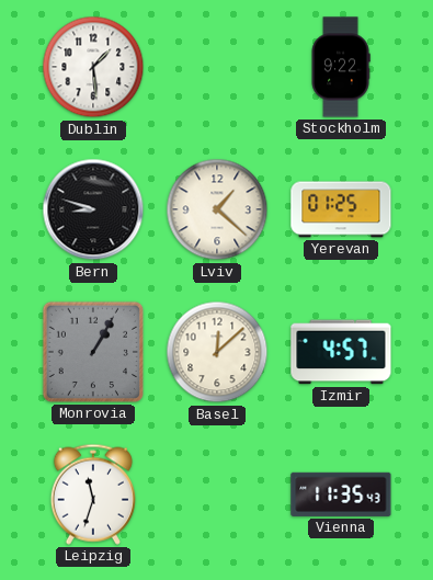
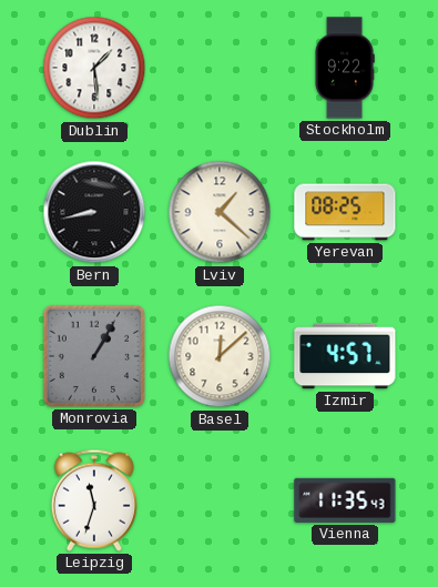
Bern: 8:48 -> 8:43 (94, 212)
Yerevan: 01:25 -> 08:25 (345, 212)
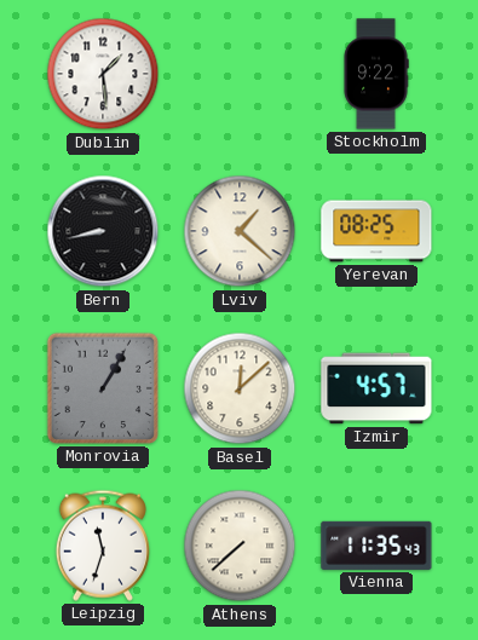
Athens: none -> 7:38 (240, 546)
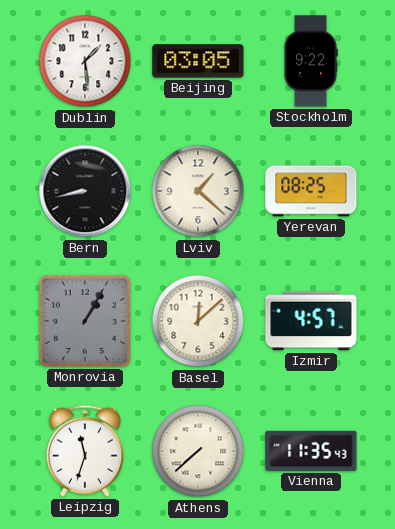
Beijing: none -> 03:05 (198, 61)
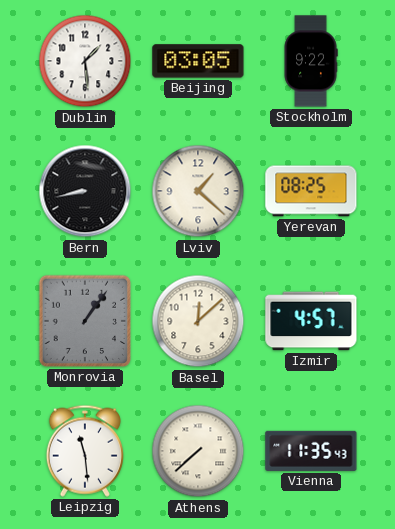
Monrovia: 1:05 -> 1:06 (85, 321)
Leipzig: 11:33 -> 11:29 (85, 451)
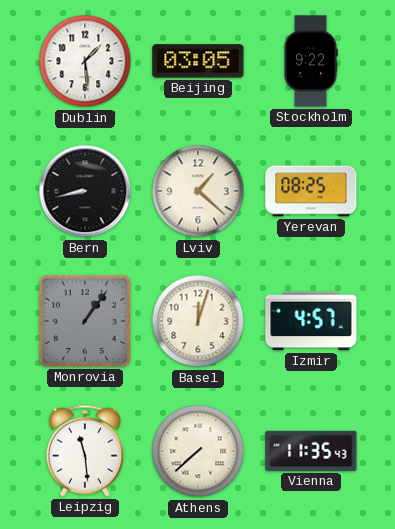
Basel: 12:08 -> 12:03 (198, 321)
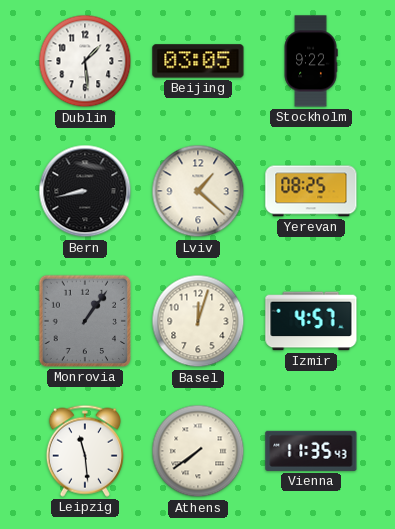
Athens: 7:38 -> 7:39 (198, 451)
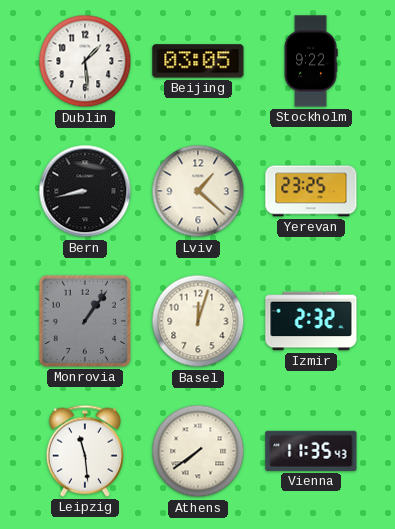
Yerevan: 08:25 -> 23:25 (311, 191)
Izmir: 4:57 -> 2:32 (311, 321)
